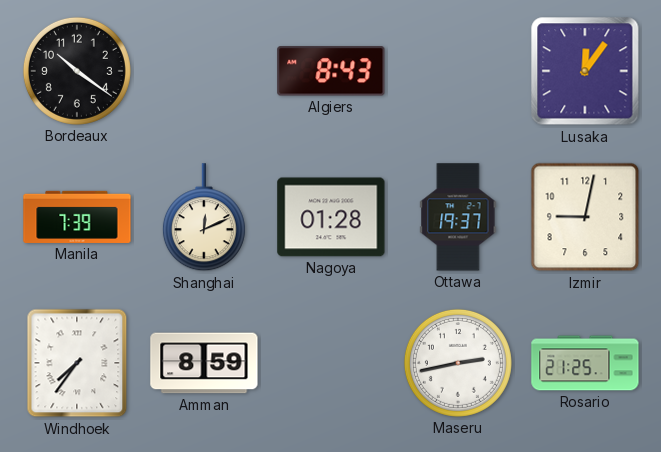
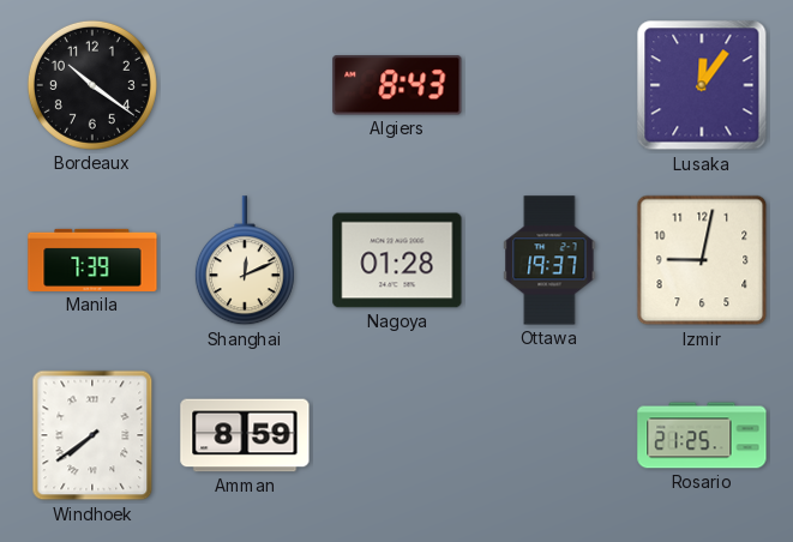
Windhoek: 7:36 -> 7:39 (92, 435)
Maseru: 2:43 -> none (458, 363)
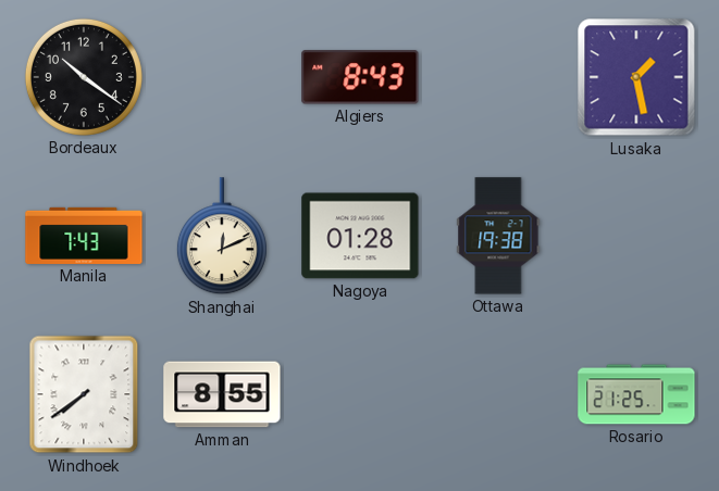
Lusaka: 12:06 -> 1:28 (636, 77)
Manila: 7:39 -> 7:43 (84, 236)
Ottawa: 19:37 -> 19:38 (498, 236)
Izmir: 9:02 -> none (702, 260)
Amman: 8:59 -> 8:55 (222, 394)
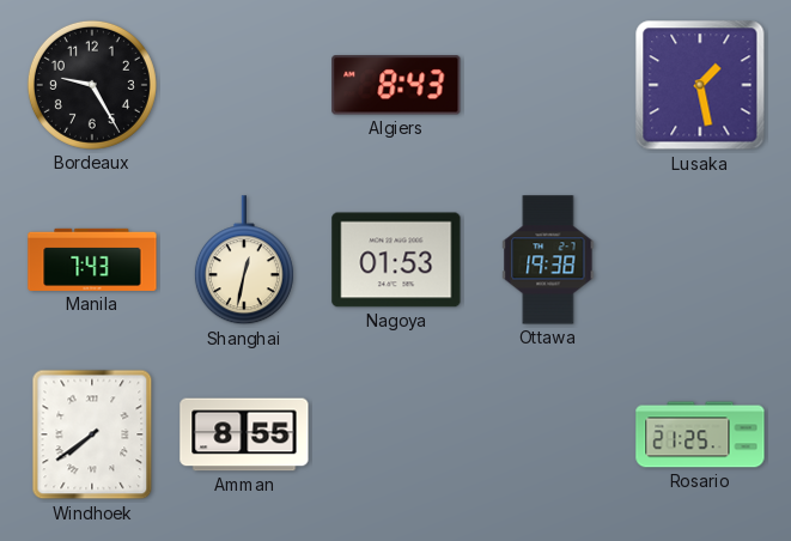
Bordeaux: 10:21 -> 9:25 (92, 85)
Shanghai: 12:11 -> 12:32 (244, 261)
Nagoya: 01:28 -> 01:53 (396, 260)
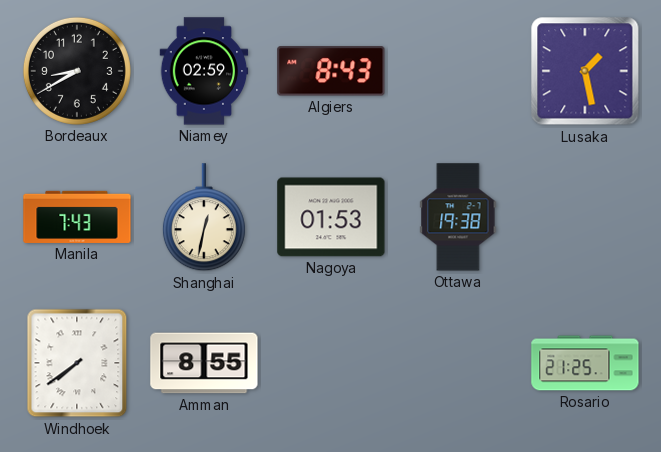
Bordeaux: 9:25 -> 8:40 (77, 71)
Niamey: none -> 02:59 (204, 71)
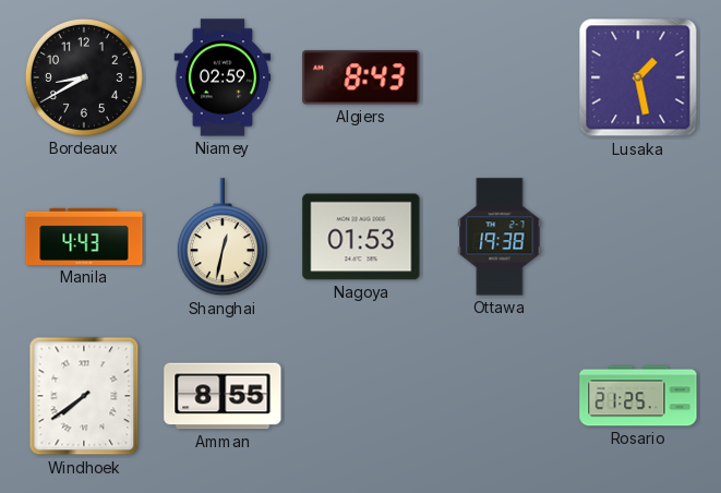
Manila: 7:43 -> 4:43 (84, 237)
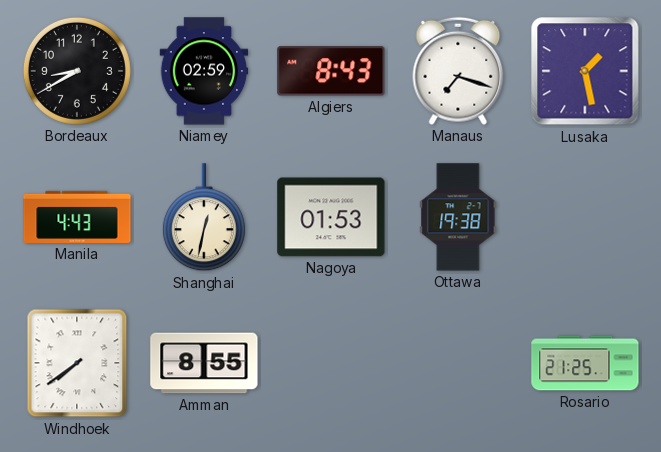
Manaus: none -> 7:18 (458, 71)
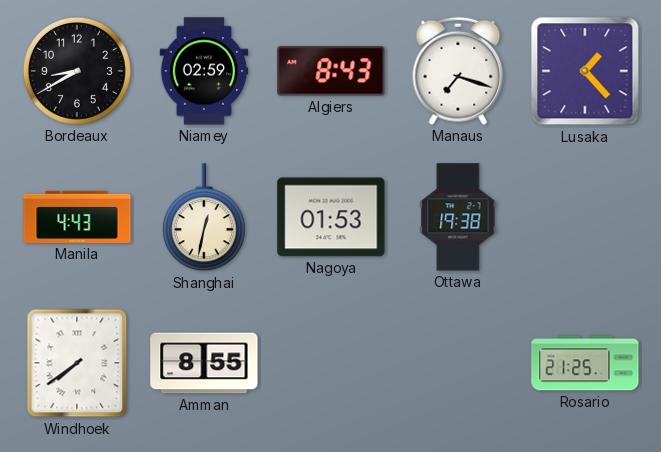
Lusaka: 1:28 -> 1:23 (585, 71)
